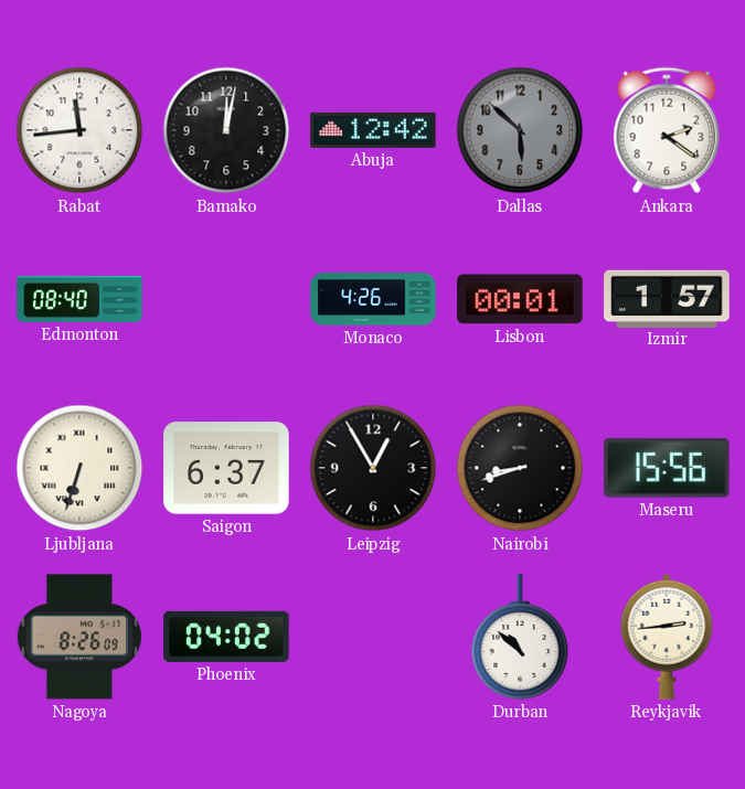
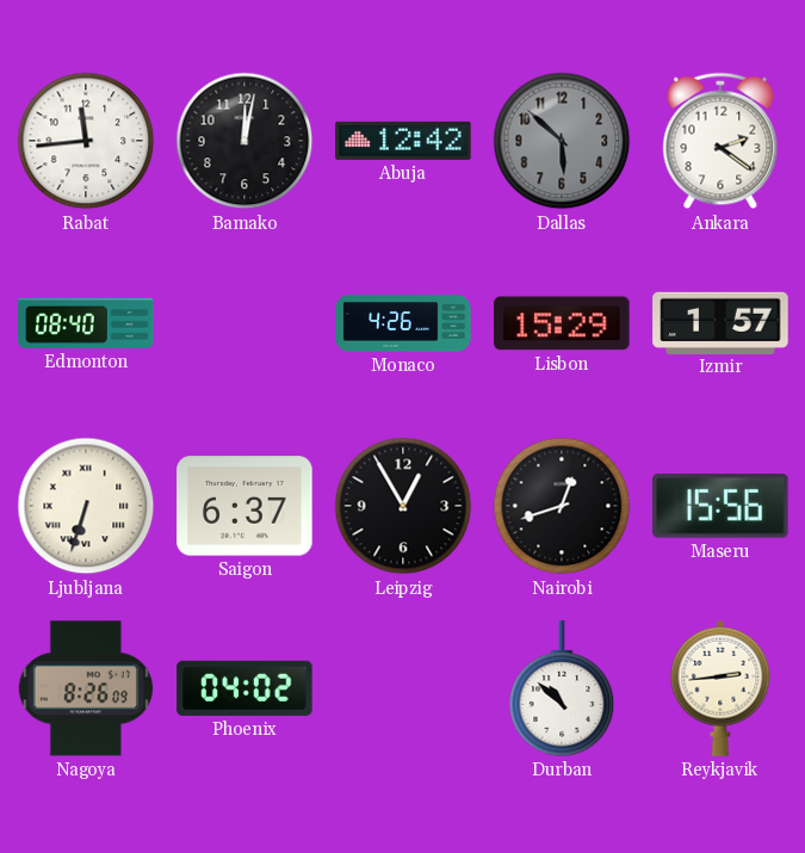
Lisbon: 00:01 -> 15:29 (562, 323)
Nairobi: 8:42 -> 12:42 (562, 506)
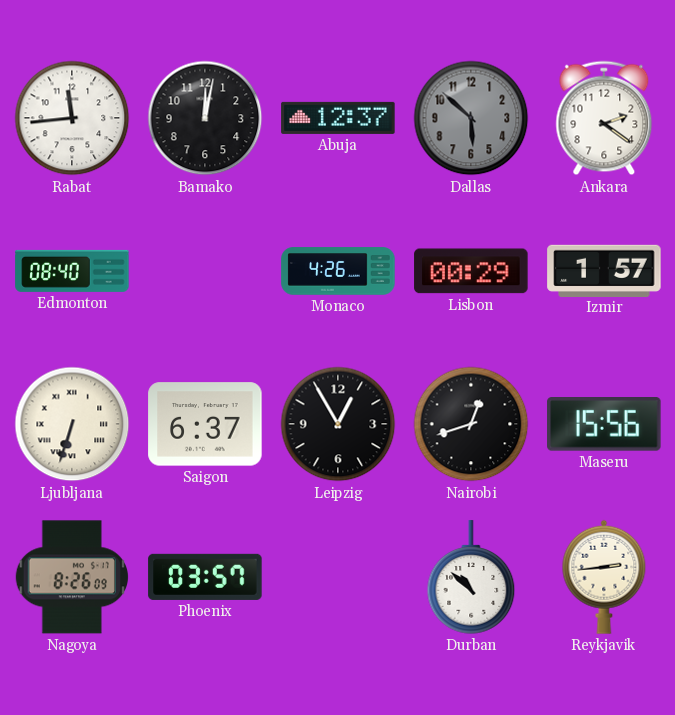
Abuja: 12:42 -> 12:37 (338, 118)
Lisbon: 15:29 -> 00:29 (471, 271)
Phoenix: 04:02 -> 03:57 (205, 577)
